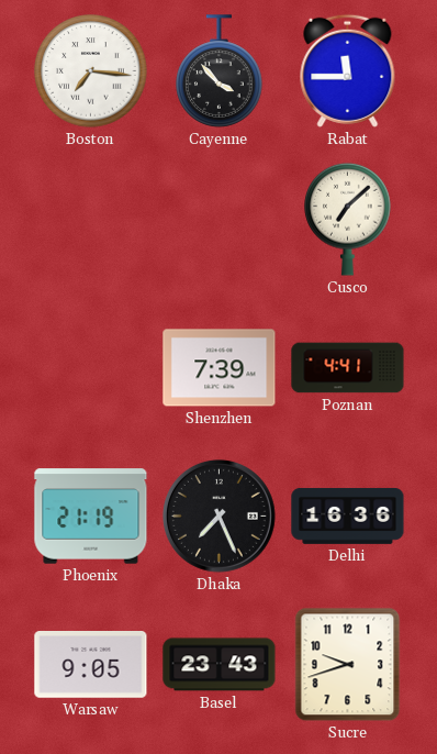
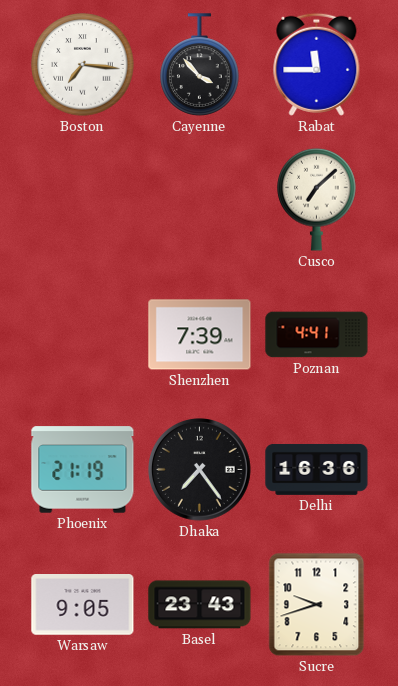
Dhaka: 7:26 -> 7:24 (199, 469)
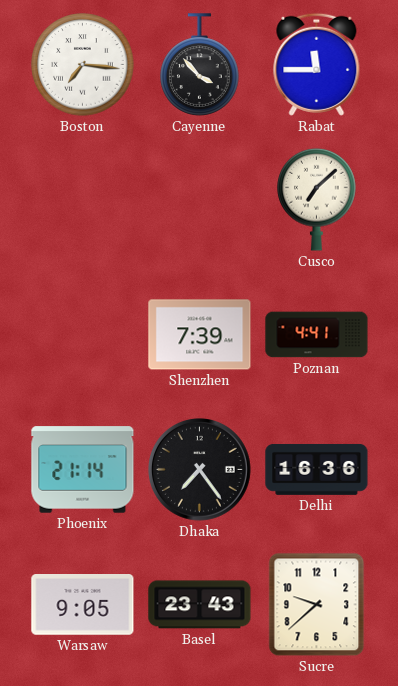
Phoenix: 21:19 -> 21:14 (83, 470)
Sucre: 9:42 -> 9:38 (317, 605)
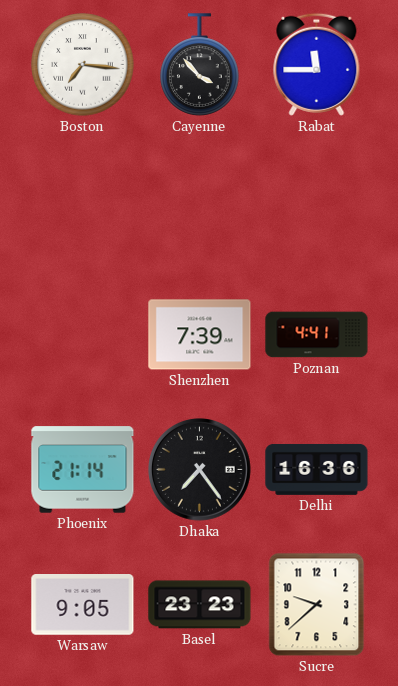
Cusco: 7:08 -> none (317, 199)
Basel: 23:43 -> 23:23 (200, 605)
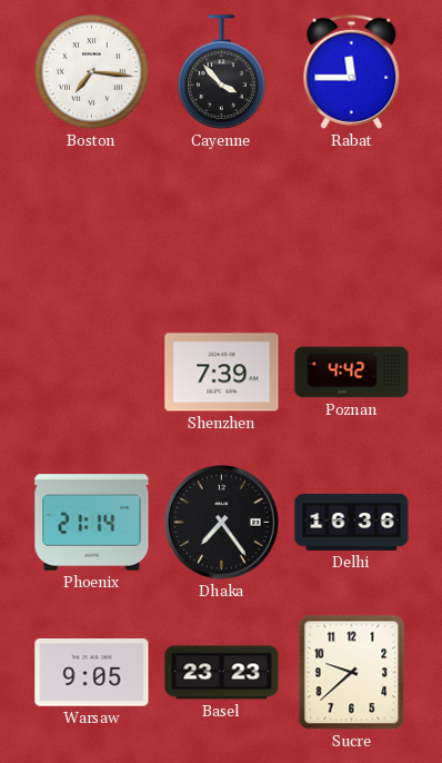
Poznan: 4:41 -> 4:42 (352, 373)
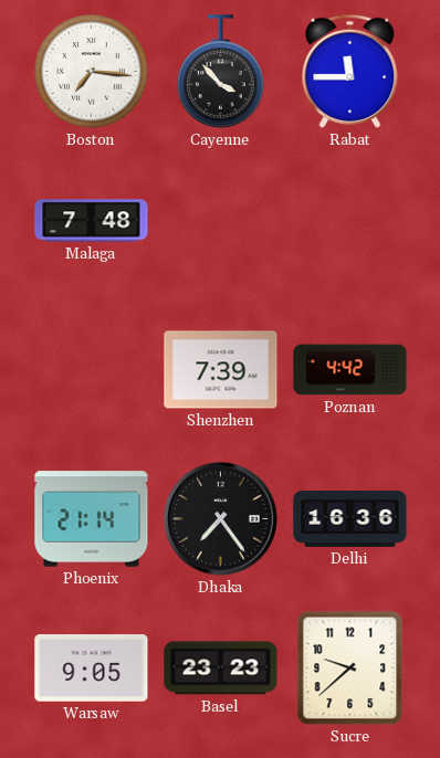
Malaga: none -> 7:48 (92, 221)
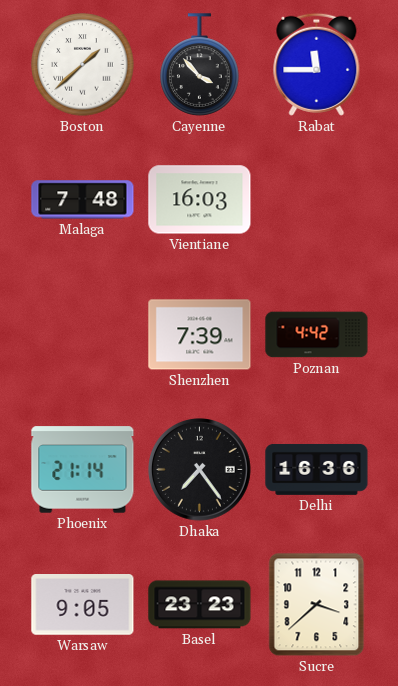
Boston: 7:16 -> 1:38 (83, 65)
Vientiane: none -> 16:03 (200, 200)
Sucre: 9:38 -> 3:38 (317, 605)
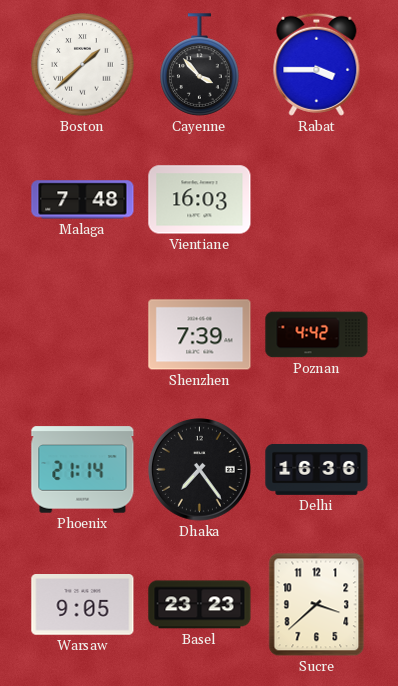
Rabat: 11:45 -> 3:45 (317, 64)
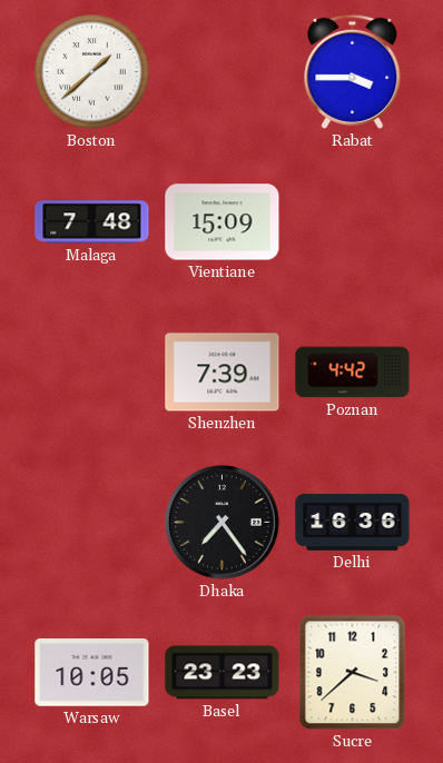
Cayenne: 3:53 -> none (200, 65)
Vientiane: 16:03 -> 15:09 (223, 222)
Phoenix: 21:14 -> none (83, 470)
Warsaw: 9:05 -> 10:05 (92, 673)
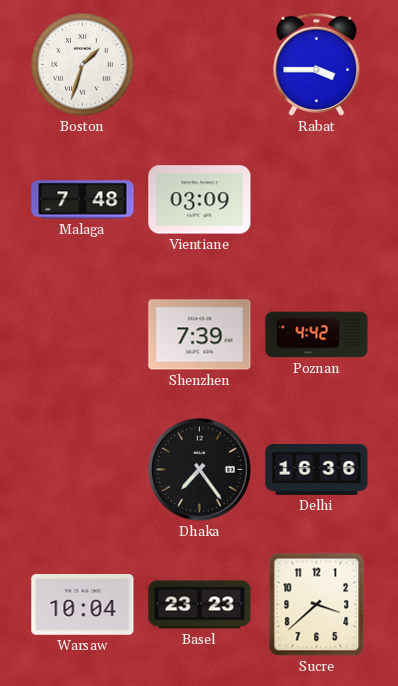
Boston: 1:38 -> 1:33 (83, 65)
Vientiane: 15:09 -> 03:09 (200, 200)
Warsaw: 10:05 -> 10:04 (83, 605)
